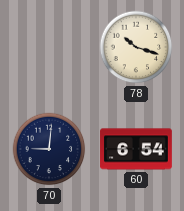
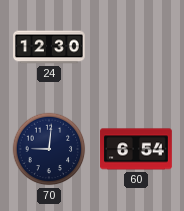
24: none -> 12:30 (49, 47)
78: 10:18 -> none (136, 47)
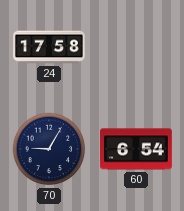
24: 12:30 -> 17:58 (49, 47)
70: 9:01 -> 9:05 (49, 149)
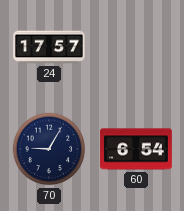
24: 17:58 -> 17:57 (49, 47)
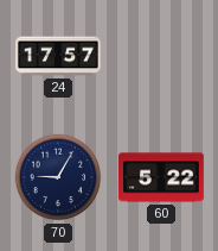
60: 6:54 -> 5:22 (161, 177)
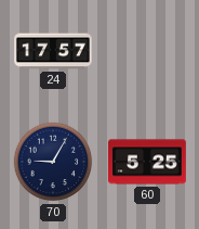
60: 5:22 -> 5:25 (147, 162)
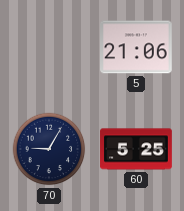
24: 17:57 -> none (53, 51)
5: none -> 21:06 (137, 47)
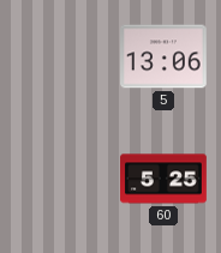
5: 21:06 -> 13:06 (165, 56)
70: 9:05 -> none (49, 149)
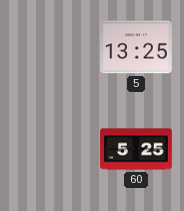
5: 13:06 -> 13:25 (137, 47)
